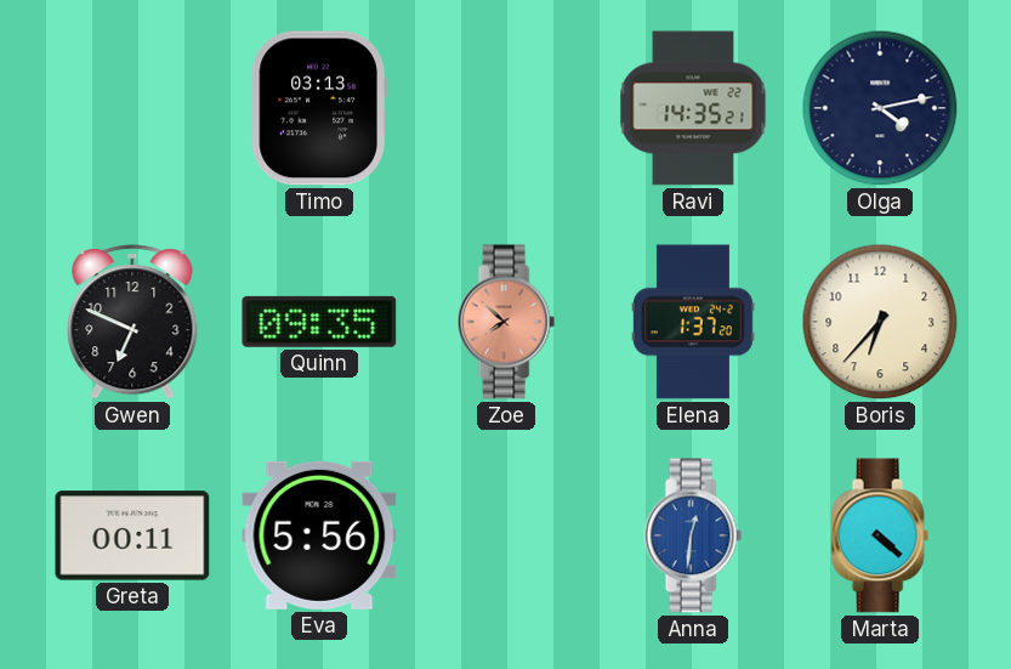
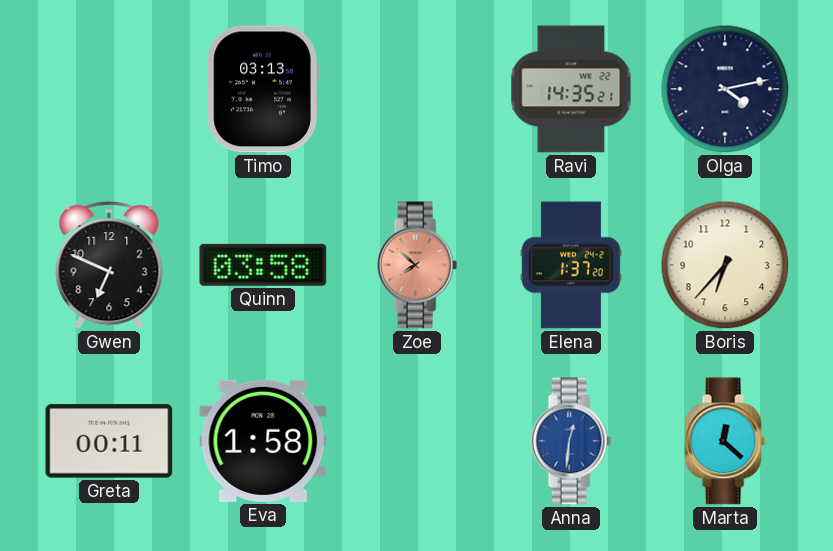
Quinn: 09:35 -> 03:58 (263, 265)
Eva: 5:56 -> 1:58 (263, 441)
Marta: 4:22 -> 12:22 (725, 441)
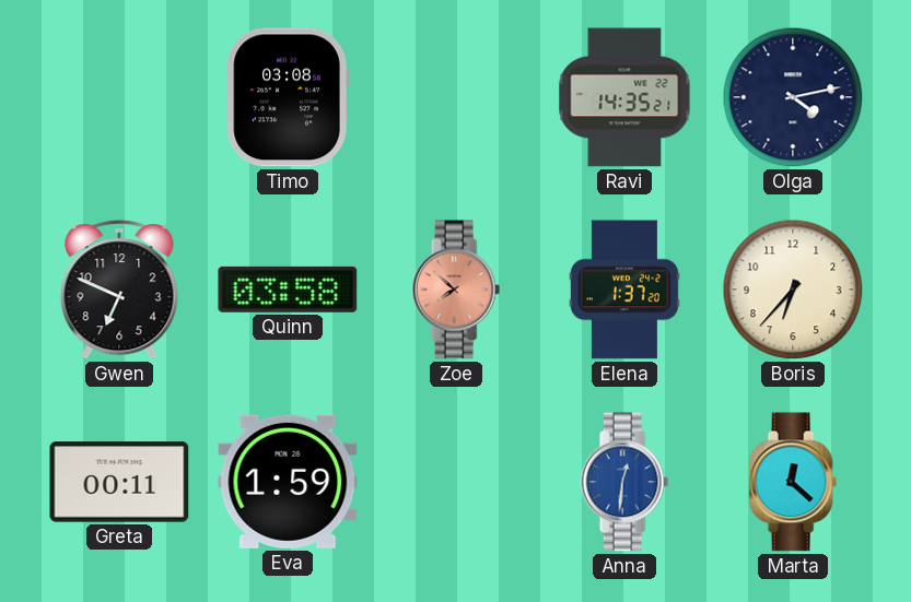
Timo: 03:13 -> 03:08 (288, 97)
Eva: 1:58 -> 1:59 (288, 482)
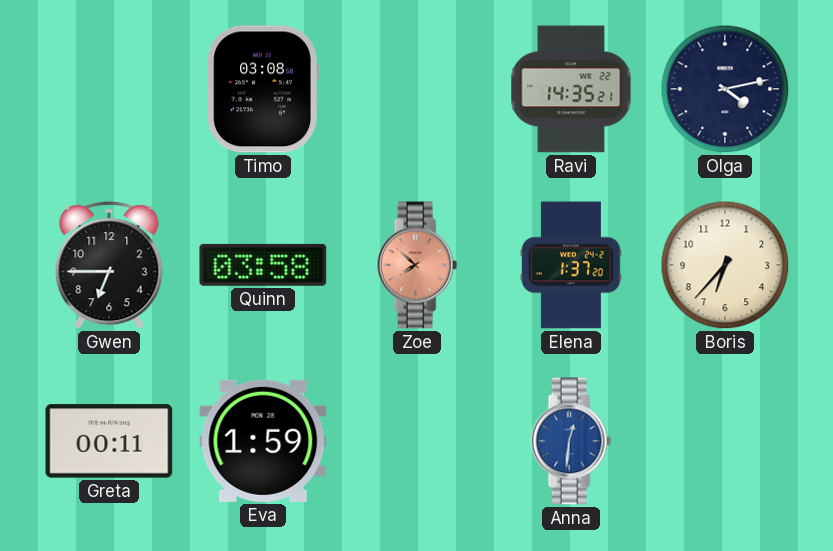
Gwen: 6:49 -> 6:45 (109, 265)
Marta: 12:22 -> none (793, 482)
